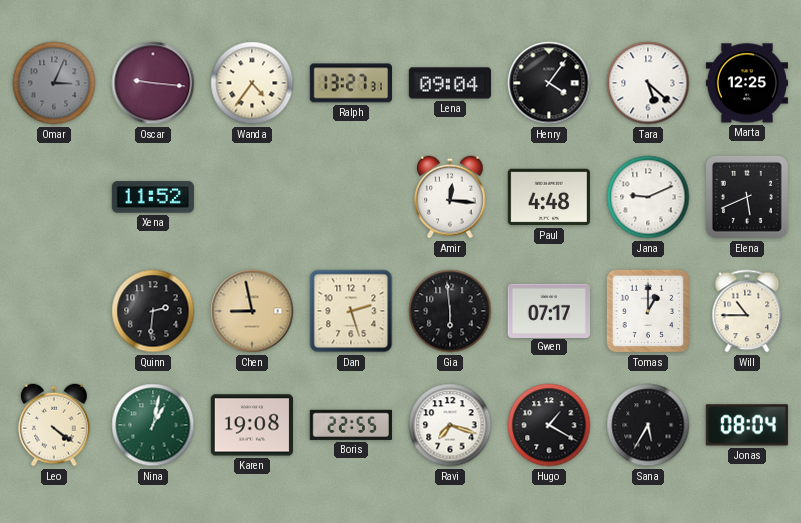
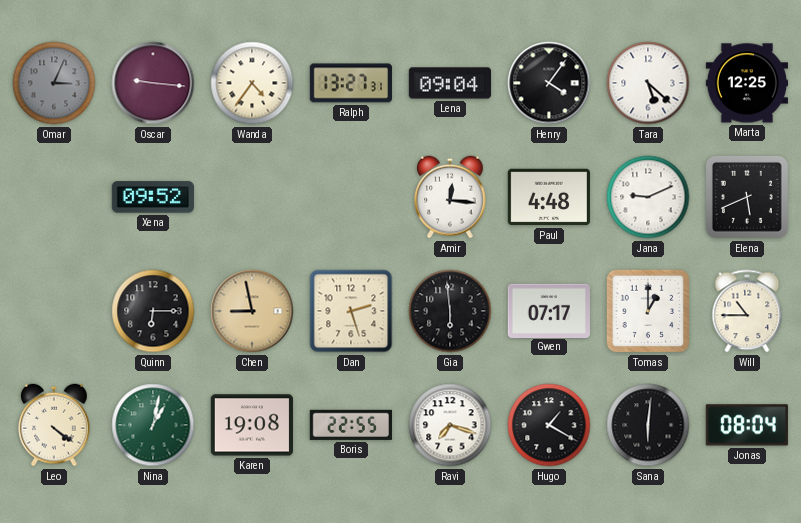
Xena: 11:52 -> 09:52 (153, 197)
Quinn: 2:31 -> 6:15 (153, 311)
Sana: 5:35 -> 6:01 (648, 425)
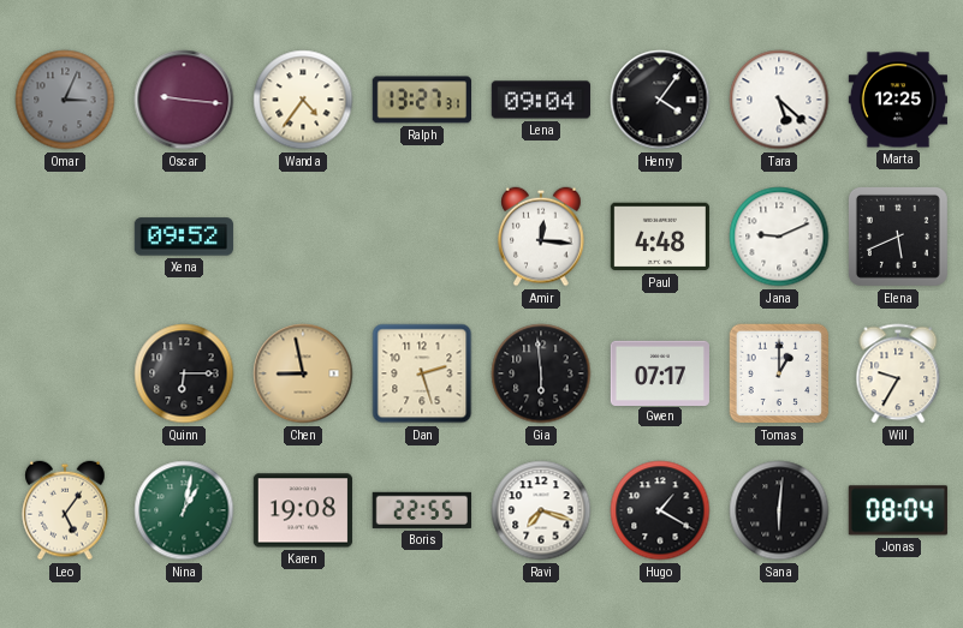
Will: 10:45 -> 9:35 (898, 373)
Leo: 4:21 -> 5:06 (65, 510)
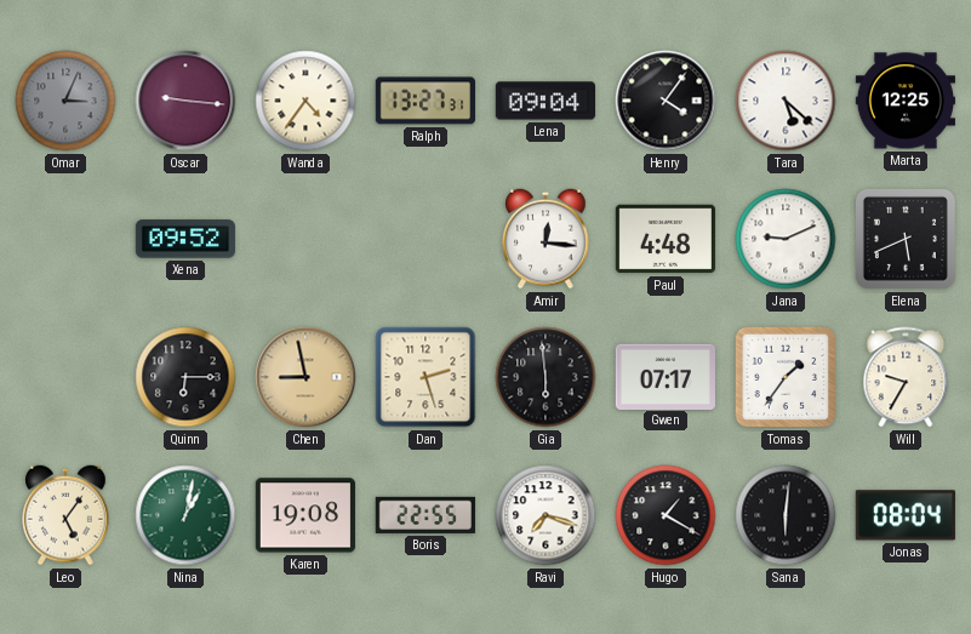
Tomas: 1:00 -> 1:36 (786, 377)
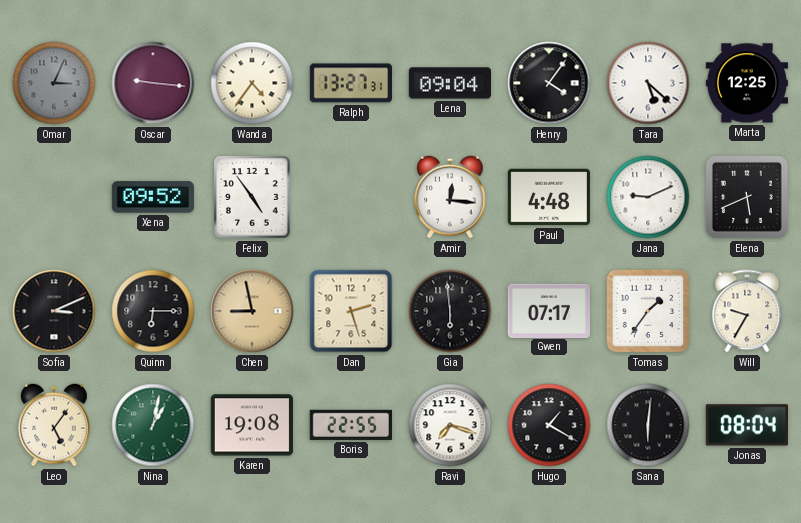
Felix: none -> 4:54 (252, 197)
Sofia: none -> 3:11 (54, 311)
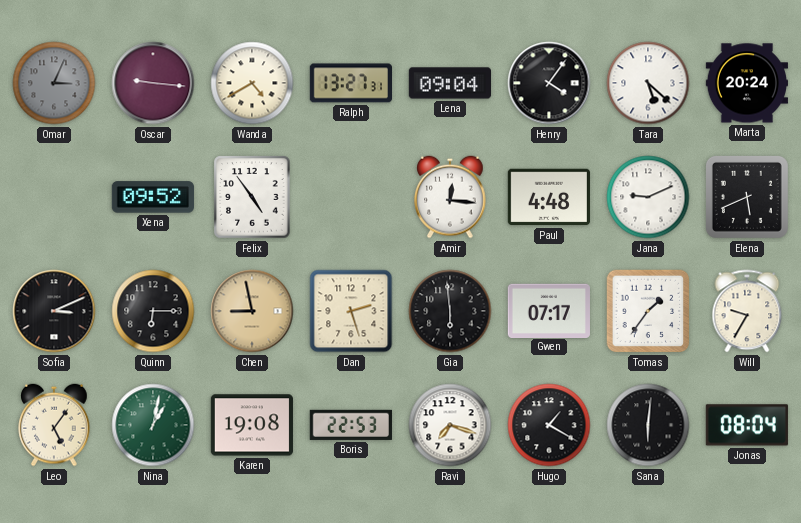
Wanda: 4:36 -> 4:40 (252, 83)
Marta: 12:25 -> 20:24 (746, 83)
Boris: 22:55 -> 22:53 (351, 425)
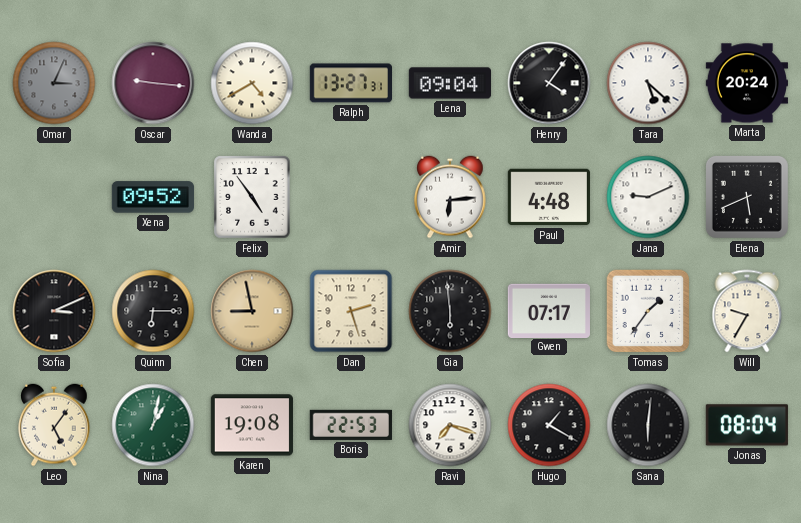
Amir: 12:16 -> 6:14 (450, 197)
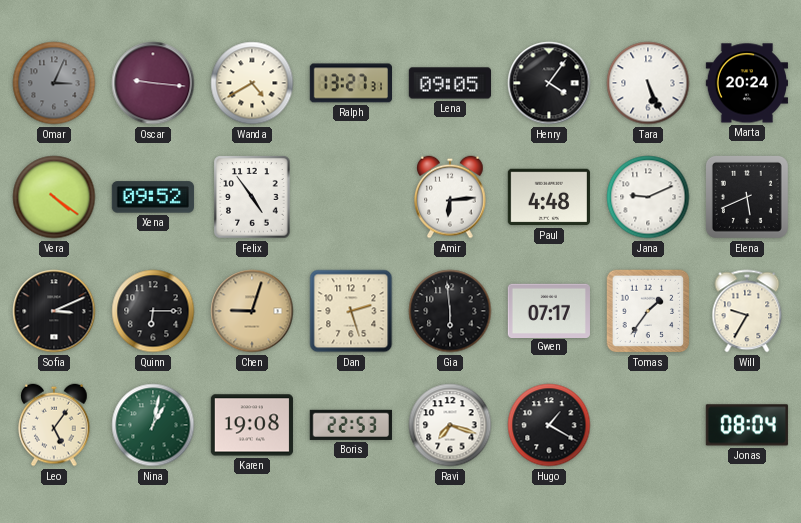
Lena: 09:04 -> 09:05 (449, 83)
Tara: 5:22 -> 5:26 (648, 83)
Vera: none -> 4:21 (54, 197)
Chen: 8:58 -> 9:03 (252, 311)
Sana: 6:01 -> none (648, 425)
